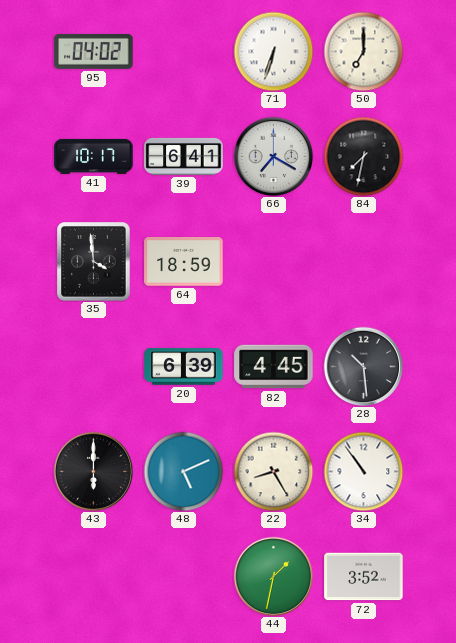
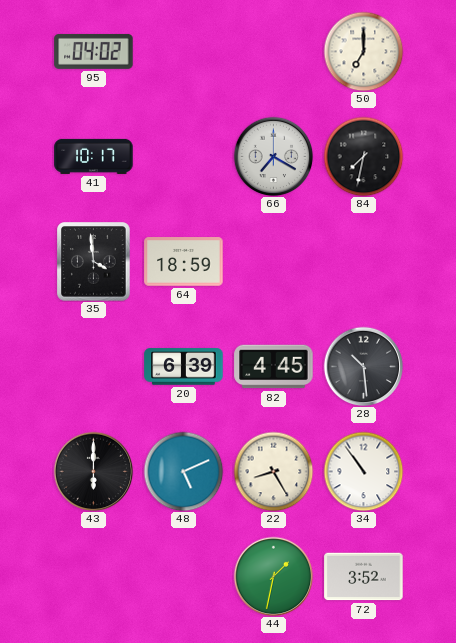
71: 6:33 -> none (273, 51)
39: 6:41 -> none (184, 156)
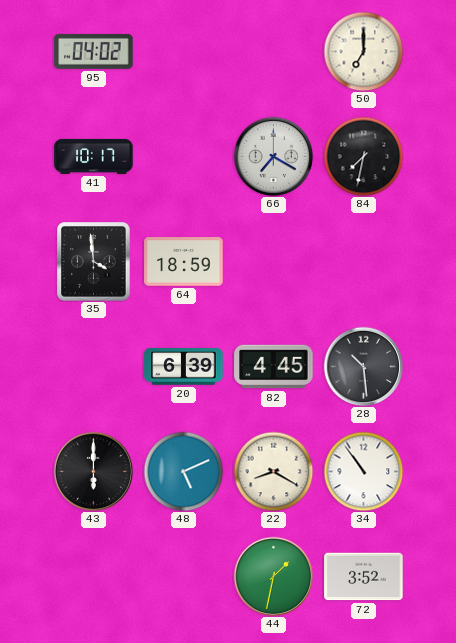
22: 8:25 -> 8:20 (273, 471)
